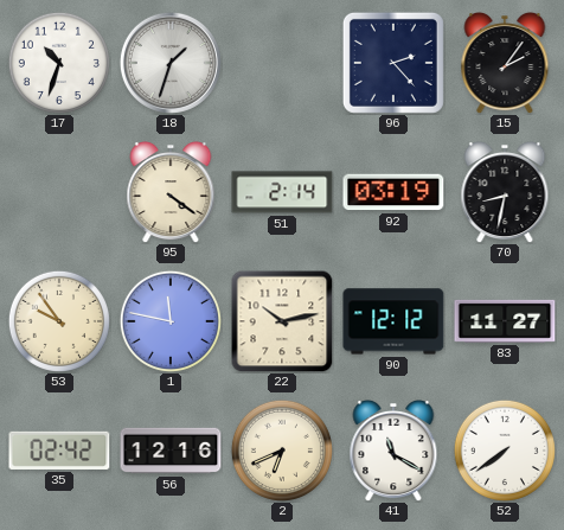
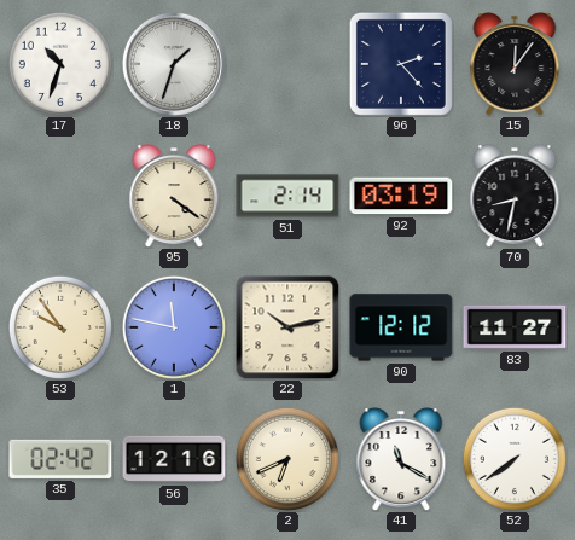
15: 2:06 -> 12:06 (515, 65)
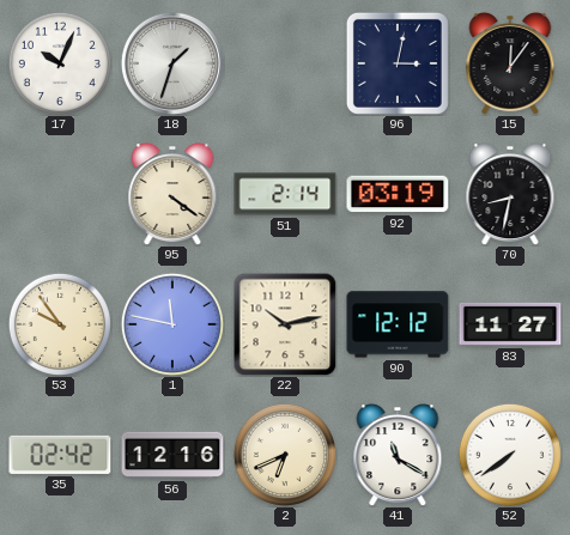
17: 10:33 -> 10:04 (60, 63)
96: 2:23 -> 3:02 (398, 63)
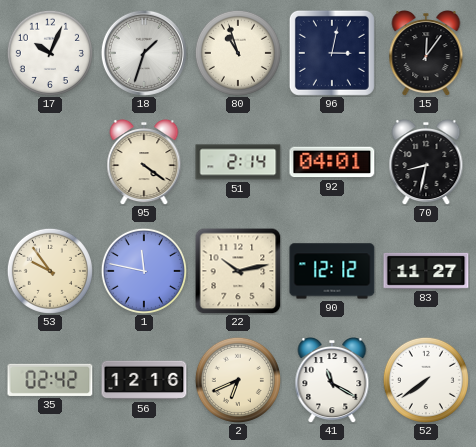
80: none -> 10:57 (238, 53)
92: 03:19 -> 04:01 (332, 162)
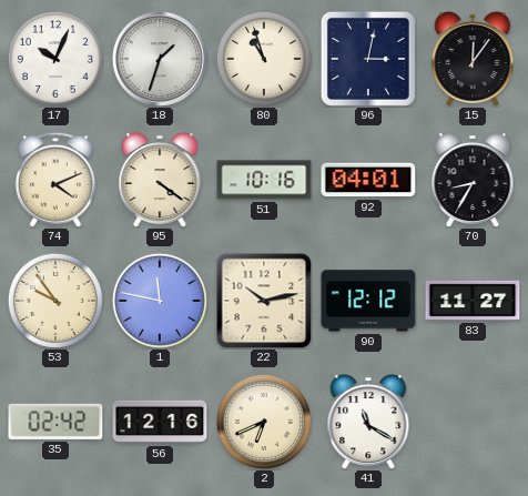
74: none -> 4:11 (55, 180)
51: 2:14 -> 10:16 (264, 180)
70: 8:32 -> 8:35 (473, 181)
52: 7:39 -> none (426, 380)
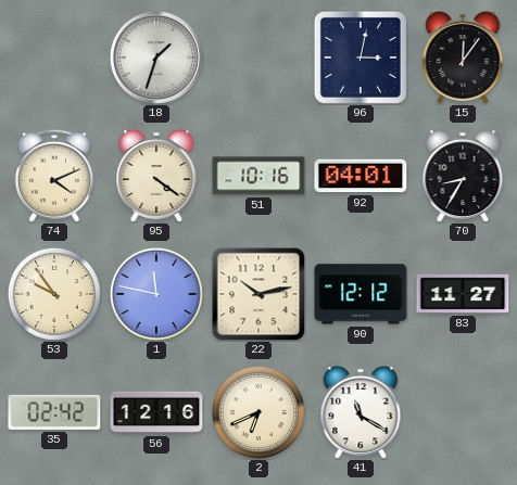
17: 10:04 -> none (55, 59)
80: 10:57 -> none (264, 59)
